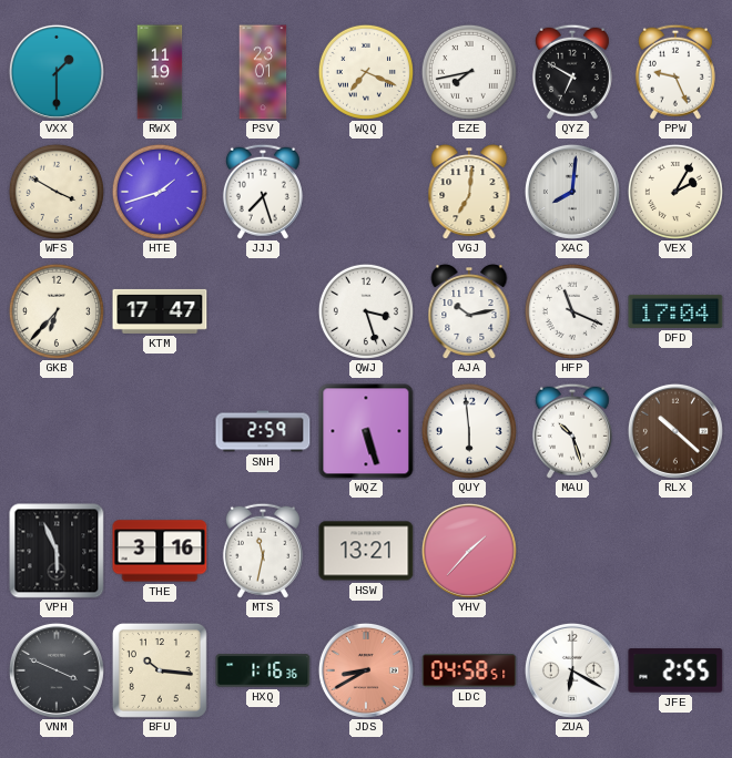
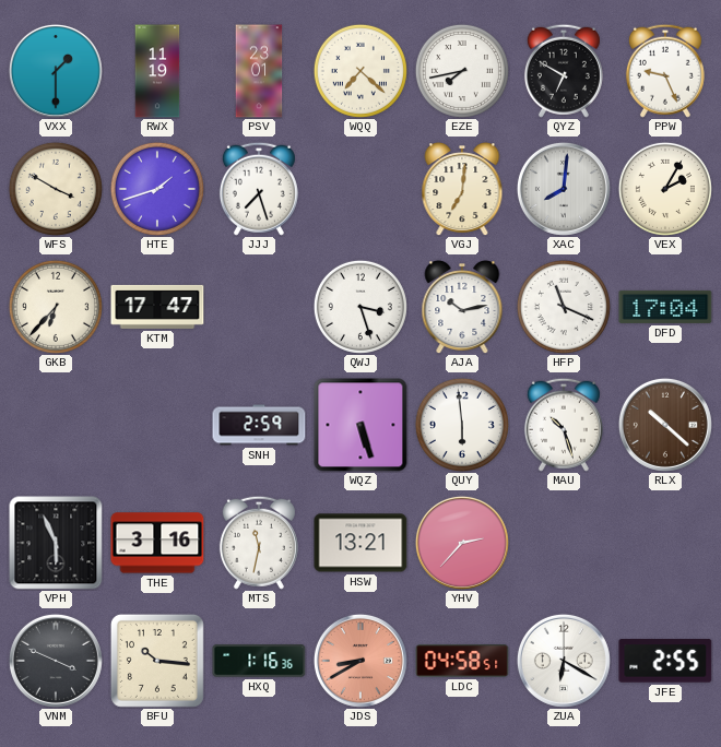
WQQ: 7:19 -> 7:22 (361, 71)
YHV: 1:37 -> 2:37 (462, 543)
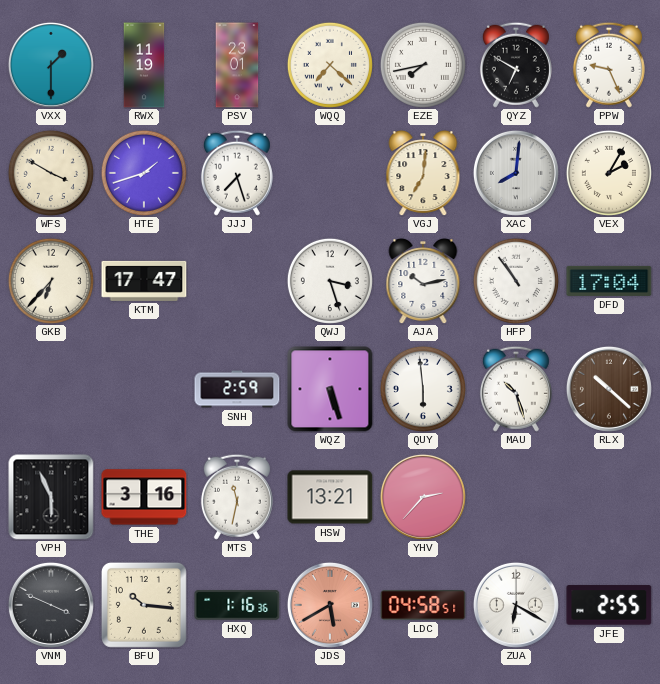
HFP: 11:19 -> 10:54 (516, 281)
JDS: 8:40 -> 5:40 (330, 605)
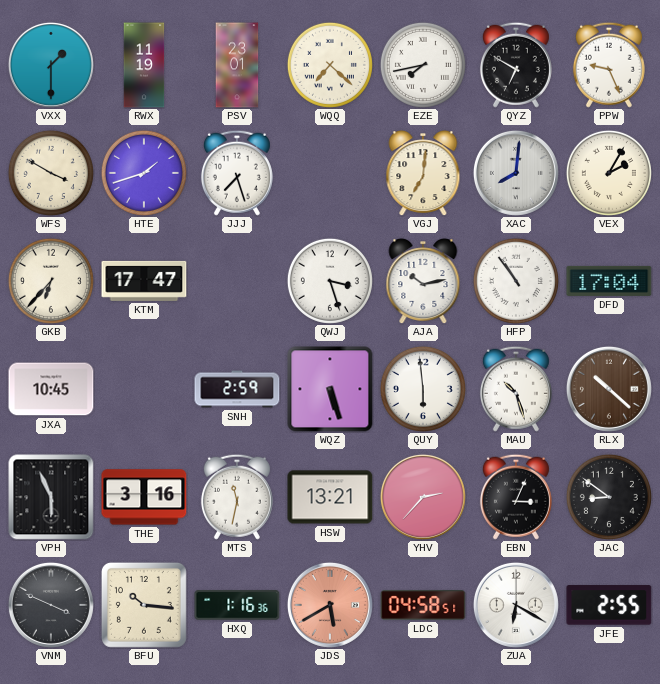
JXA: none -> 10:45 (51, 389)
EBN: none -> 3:04 (516, 497)
JAC: none -> 8:51 (609, 497)
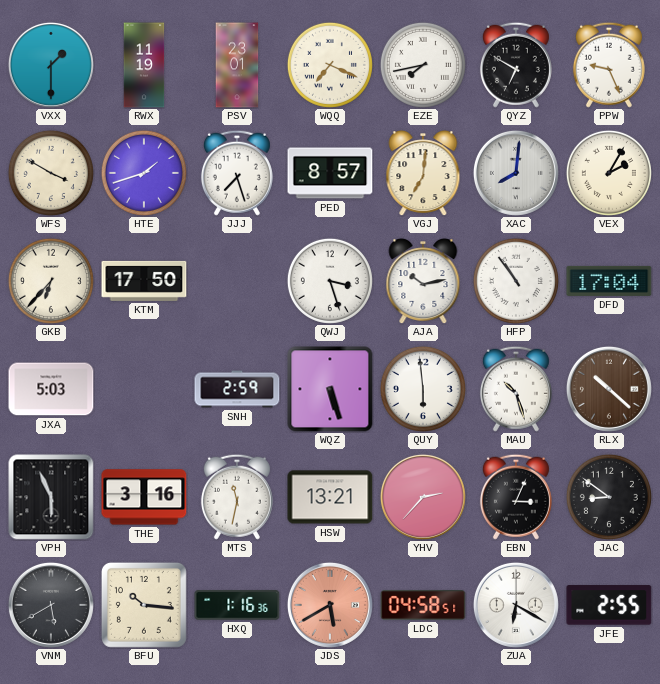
WQQ: 7:22 -> 7:19 (330, 65)
PED: none -> 8:57 (330, 173)
KTM: 17:47 -> 17:50 (144, 281)
JXA: 10:45 -> 5:03 (51, 389)
VNM: 3:49 -> 5:40 (51, 605)
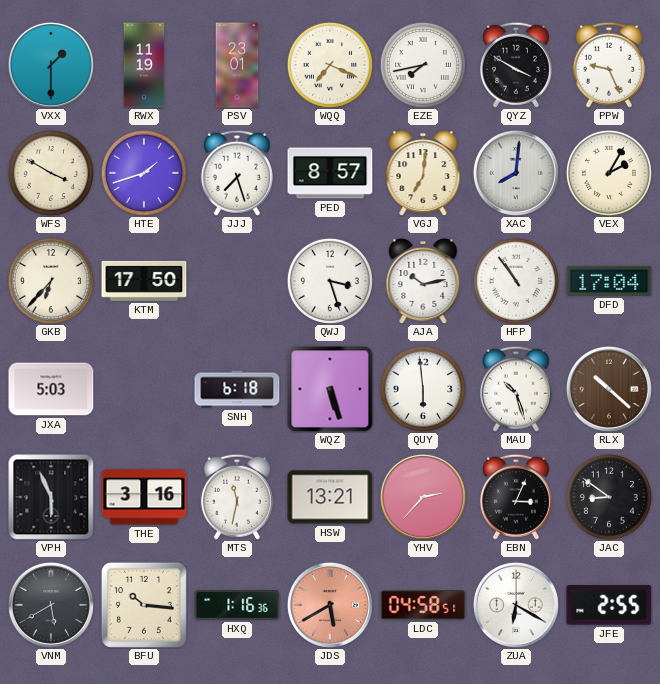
QYZ: 6:50 -> 3:50 (516, 65)
SNH: 2:59 -> 6:18 (237, 389)
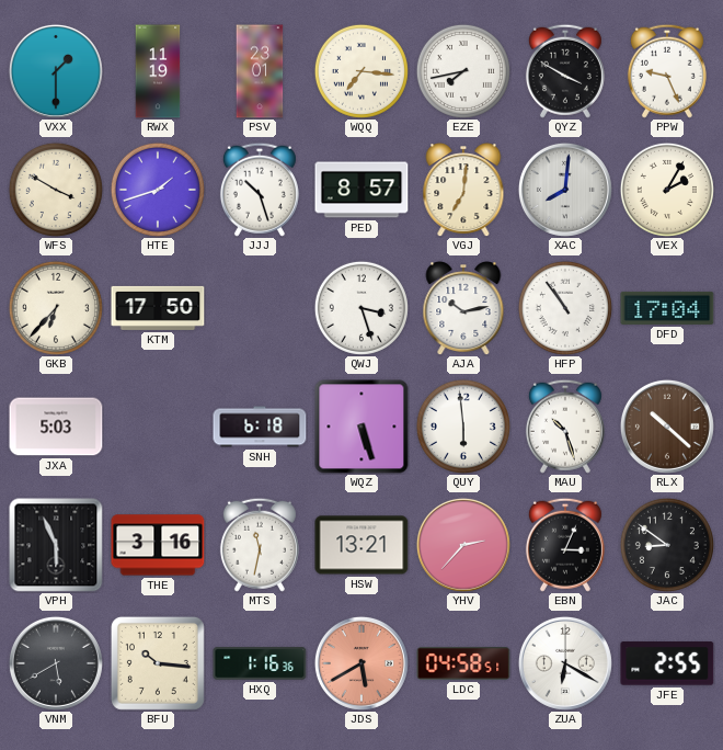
WQQ: 7:19 -> 7:16 (361, 71)
JJJ: 7:27 -> 10:27 (260, 190)
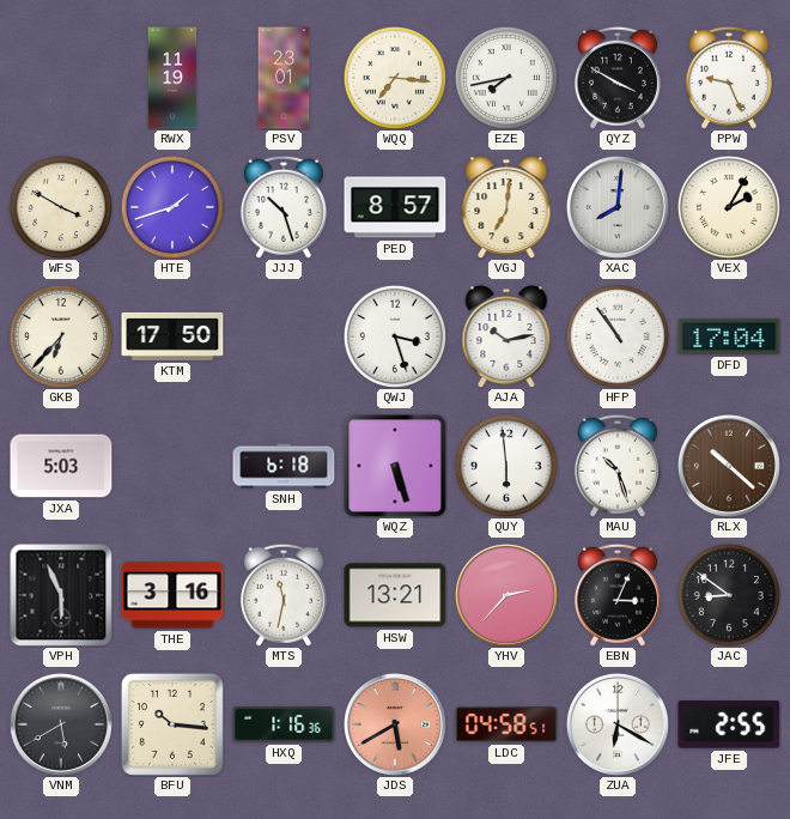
VXX: 1:30 -> none (56, 71)
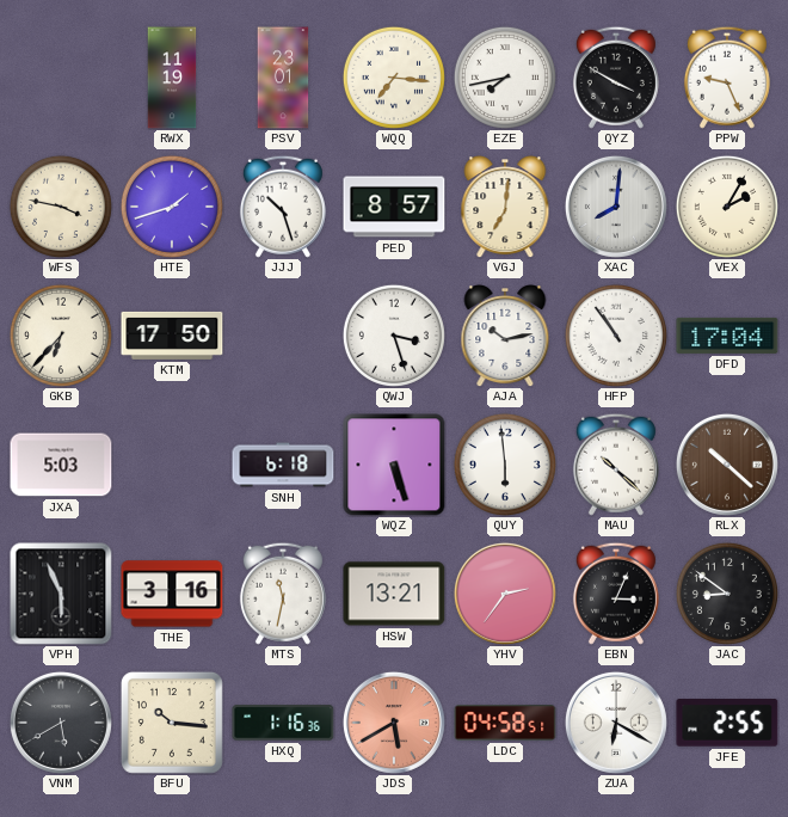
WFS: 3:50 -> 3:47 (61, 207)
MAU: 10:27 -> 10:22 (616, 465)
YHV: 2:37 -> 2:36 (505, 594)
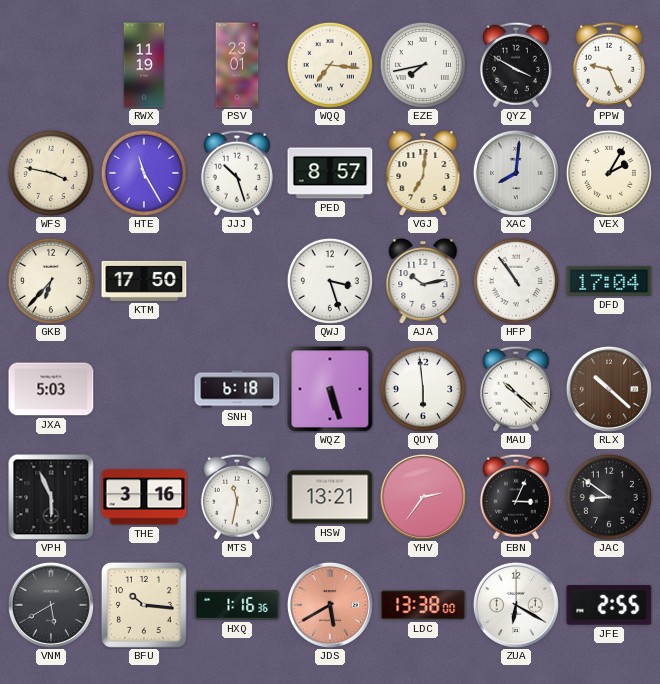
HTE: 1:42 -> 11:25 (144, 173)
LDC: 04:58 -> 13:38 (423, 605)
